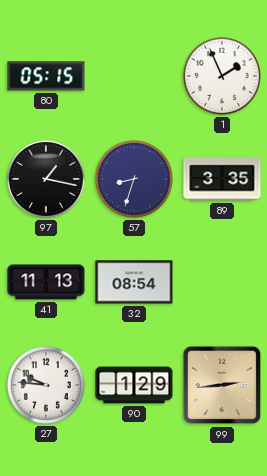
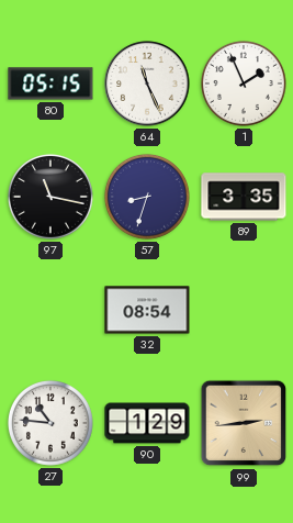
64: none -> 11:26 (147, 84)
97: 1:17 -> 11:17 (50, 197)
41: 11:13 -> none (46, 282)
27: 9:46 -> 10:46 (50, 423)
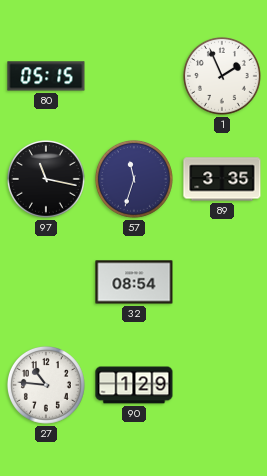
64: 11:26 -> none (147, 84)
57: 8:33 -> 11:33 (134, 179)
99: 2:44 -> none (244, 423)
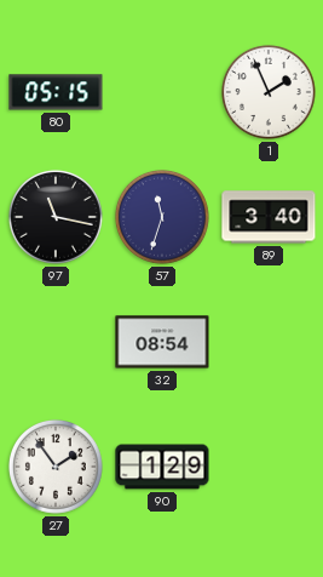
89: 3:35 -> 3:40 (269, 217)
27: 10:46 -> 1:54 (56, 467)
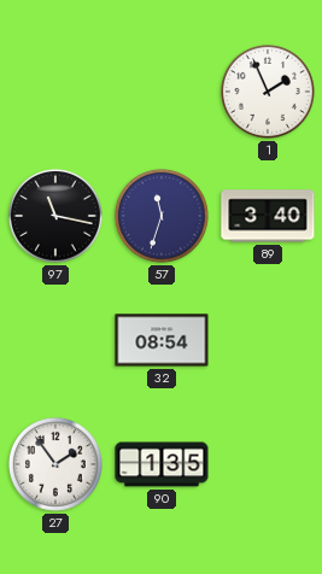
80: 05:15 -> none (56, 92)
90: 1:29 -> 1:35 (162, 464)
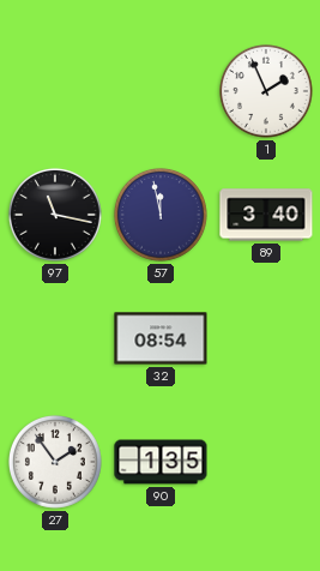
57: 11:33 -> 11:58 (161, 215)
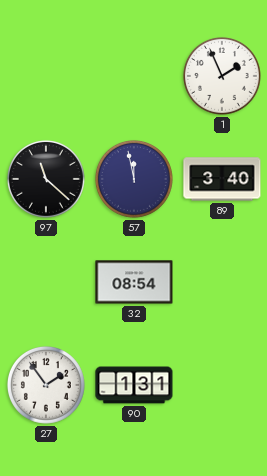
97: 11:17 -> 11:22 (46, 179)
90: 1:35 -> 1:31 (134, 385)
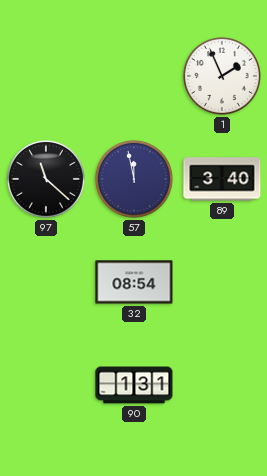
27: 1:54 -> none (46, 385)
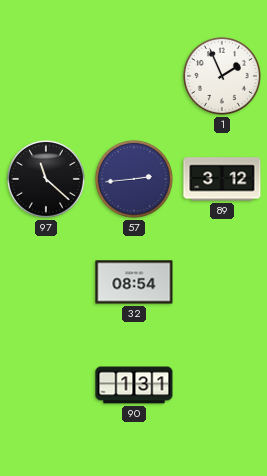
57: 11:58 -> 2:44 (134, 179)
89: 3:40 -> 3:12 (222, 179)
